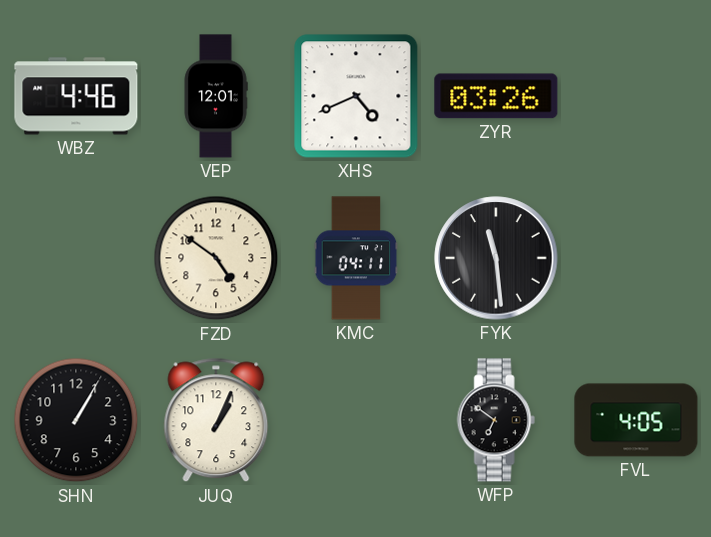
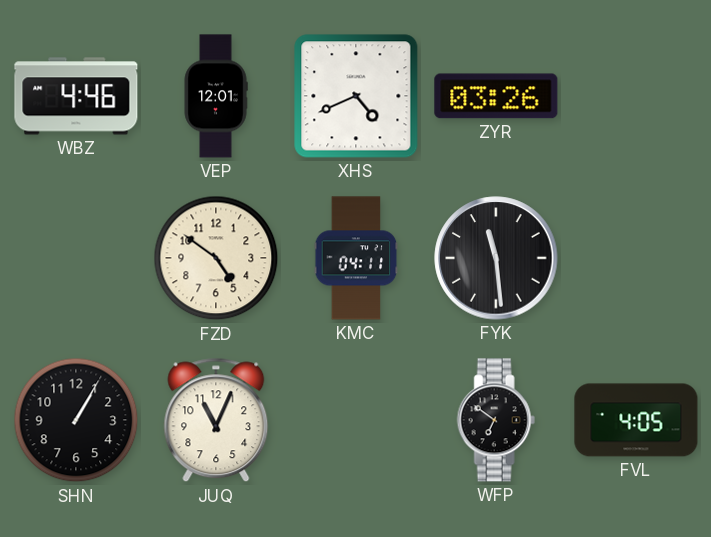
JUQ: 1:04 -> 11:04 (216, 420)
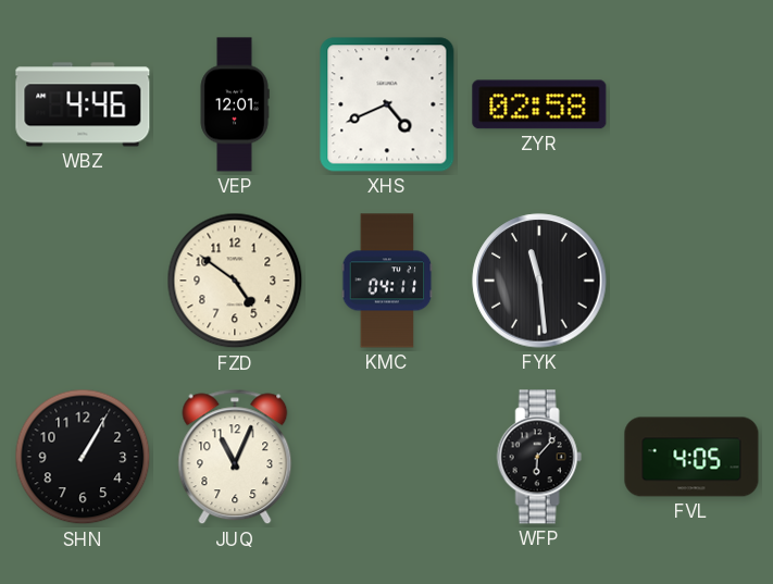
ZYR: 03:26 -> 02:58 (539, 104)
WFP: 6:51 -> 6:07 (539, 457)
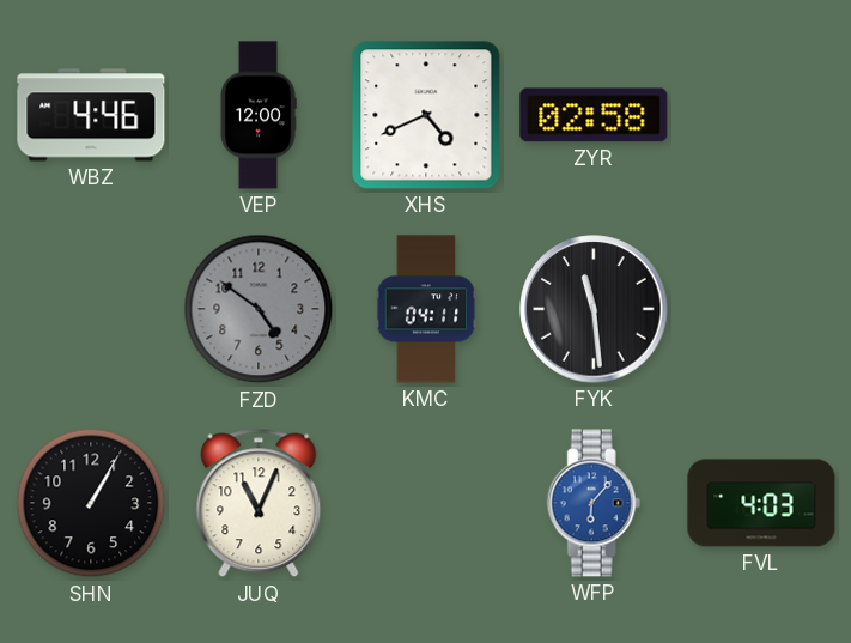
VEP: 12:01 -> 12:00 (259, 115)
FZD dial: cream -> grey (259, 309)
WFP dial: black -> blue (594, 503)
FVL: 4:05 -> 4:03 (761, 503)
